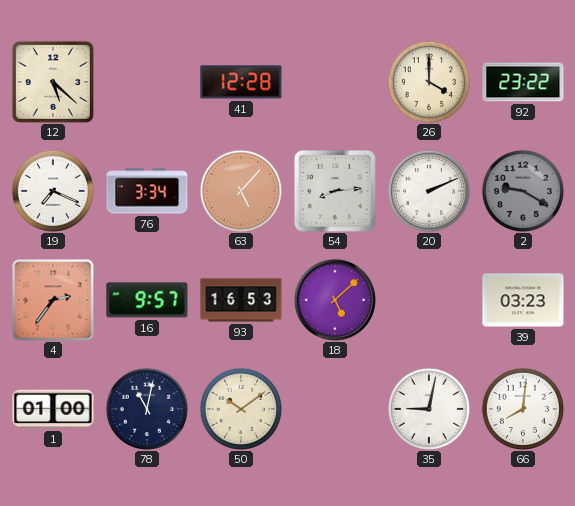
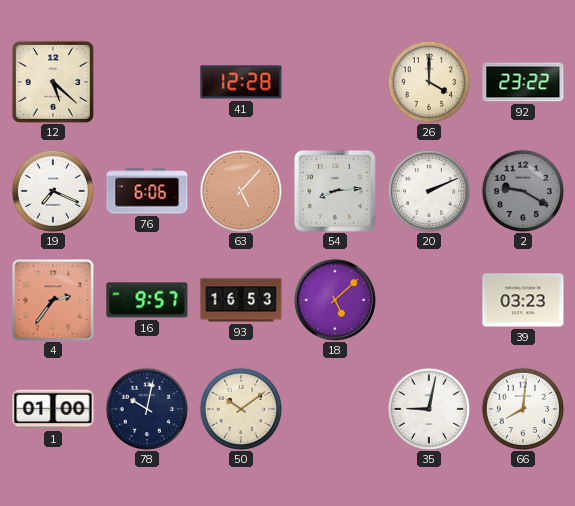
76: 3:34 -> 6:06 (147, 191)
78: 11:02 -> 10:02 (146, 408)
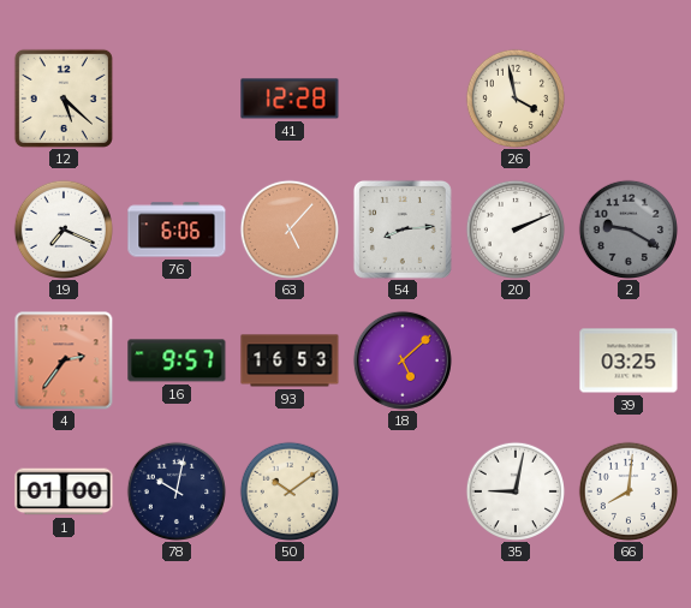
26: 4:00 -> 3:58 (514, 97)
92: 23:22 -> none (523, 82)
39: 03:23 -> 03:25 (629, 360)
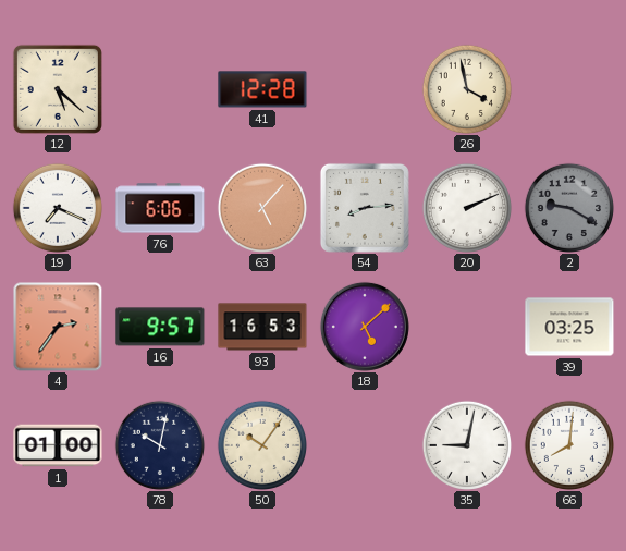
50: 10:09 -> 10:06 (261, 444)
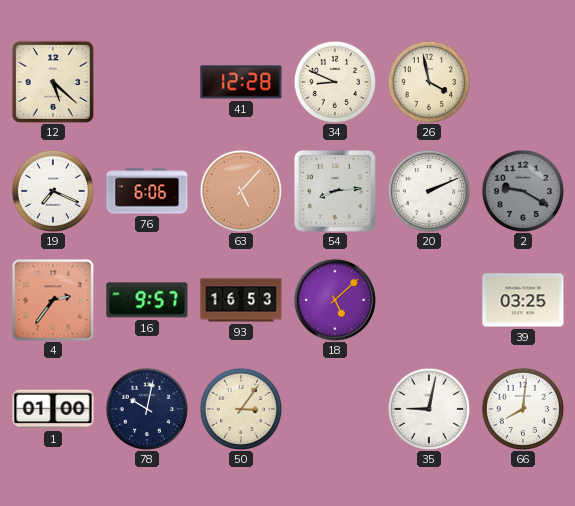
34: none -> 8:49 (334, 81)
50: 10:06 -> 3:06 (240, 408)
